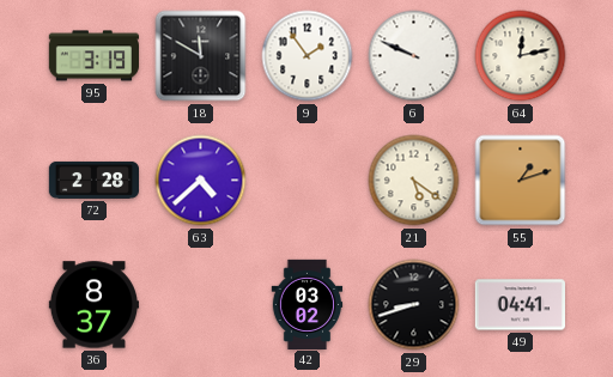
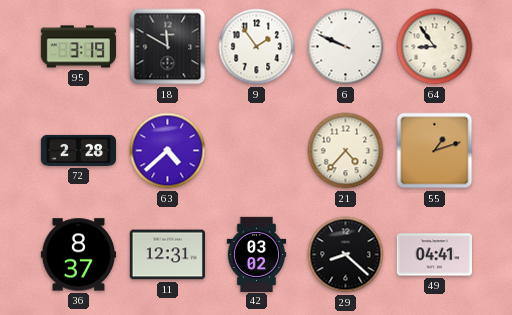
64: 12:13 -> 8:54 (435, 47)
21: 5:21 -> 4:37 (346, 151)
11: none -> 12:31 (167, 255)
29: 8:42 -> 8:22 (346, 255)
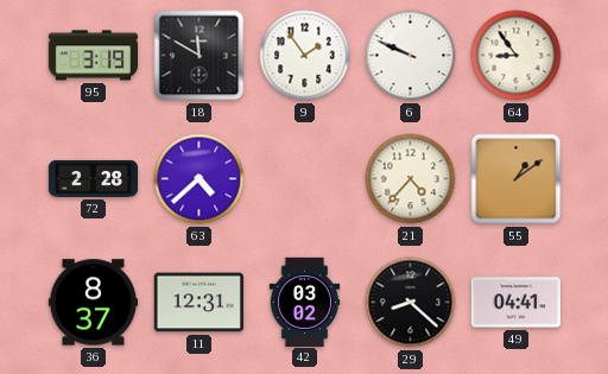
55: 1:12 -> 1:09 (517, 179)
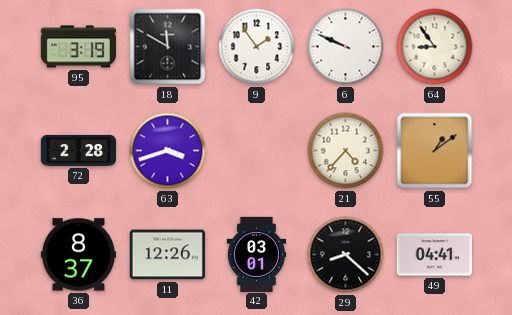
63: 4:38 -> 3:42 (168, 151)
11: 12:31 -> 12:26 (167, 255)
42: 03:02 -> 03:01 (257, 254)
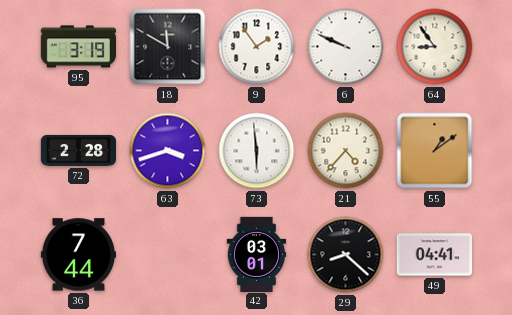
73: none -> 5:59 (257, 151)
36: 8:37 -> 7:44 (78, 255)
11: 12:26 -> none (167, 255)
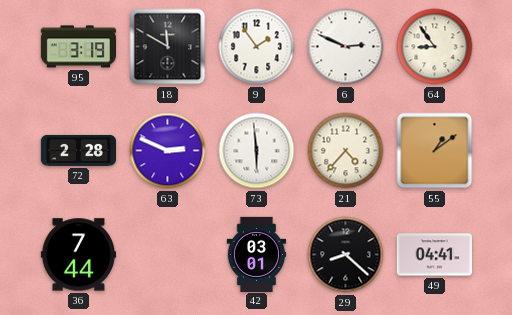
6: 9:49 -> 2:49 (346, 47)
63: 3:42 -> 2:49 (168, 151)
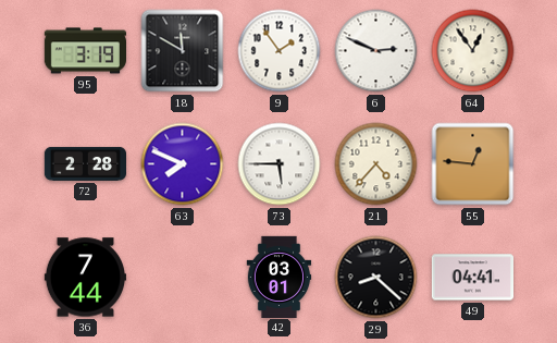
64: 8:54 -> 12:54 (473, 51)
63: 2:49 -> 7:49 (183, 164)
73: 5:59 -> 5:45 (280, 164)
55: 1:09 -> 12:46 (473, 164)
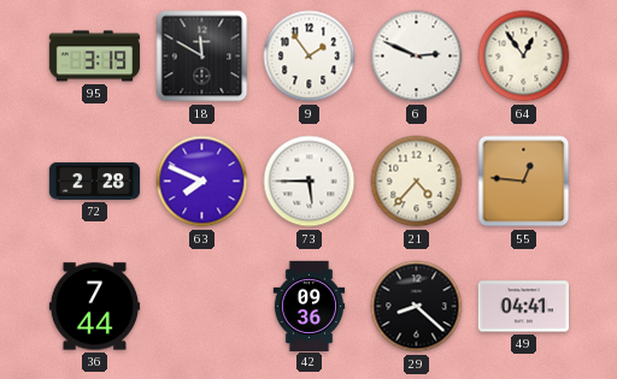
42: 03:01 -> 09:36 (310, 306)
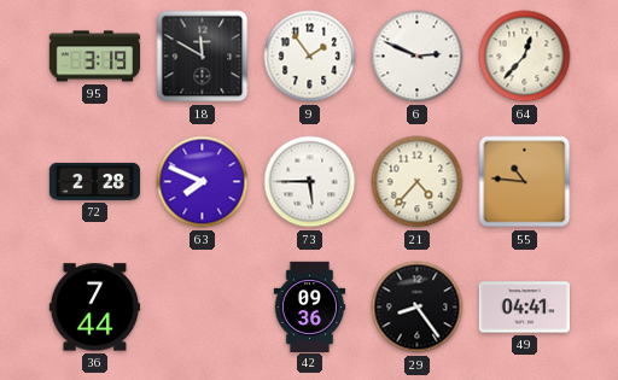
64: 12:54 -> 12:37 (525, 57)
55: 12:46 -> 10:46 (525, 182)
29: 8:22 -> 8:24 (418, 308)
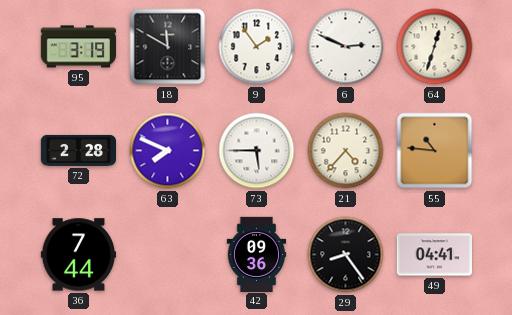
64: 12:37 -> 12:33 (435, 47)
